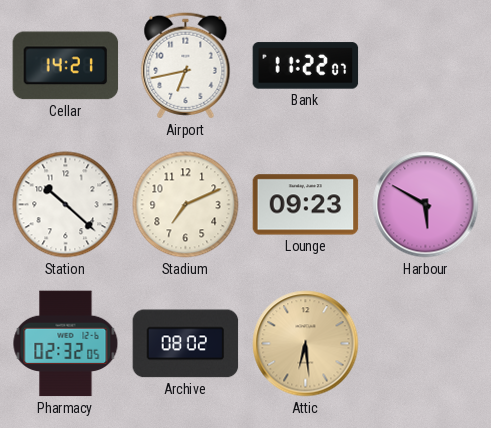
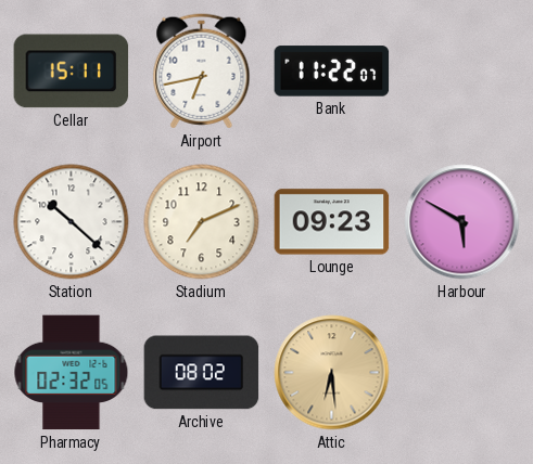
Cellar: 14:21 -> 15:11 (72, 72)
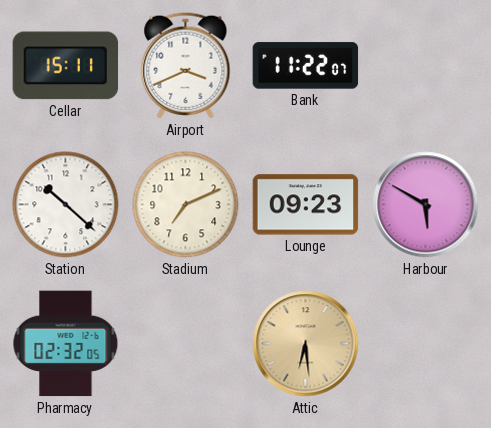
Airport: 6:43 -> 3:41 (186, 66)
Archive: 08:02 -> none (202, 373)
